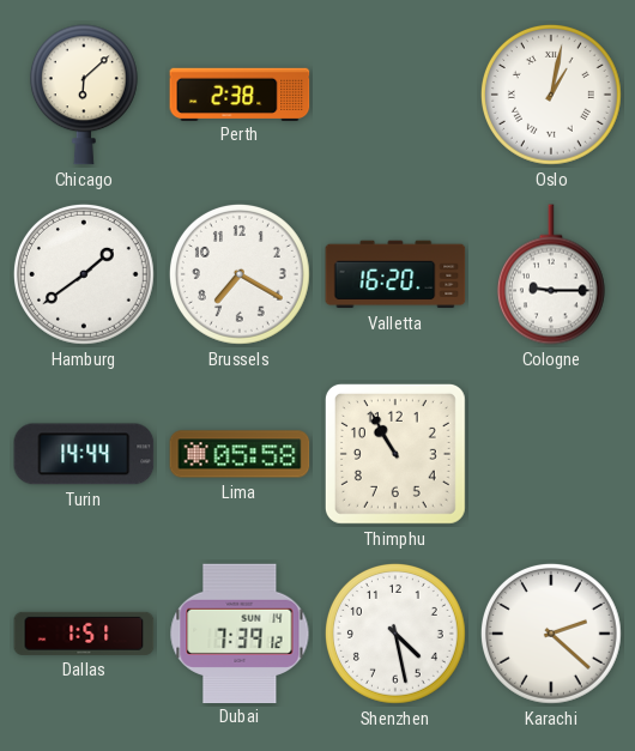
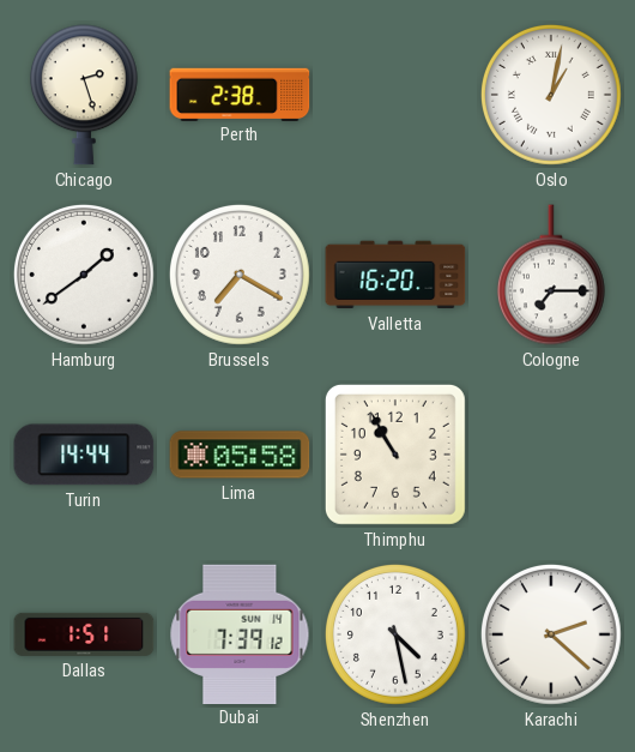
Chicago: 6:08 -> 2:27 (84, 95)
Cologne: 9:15 -> 7:15 (551, 275)
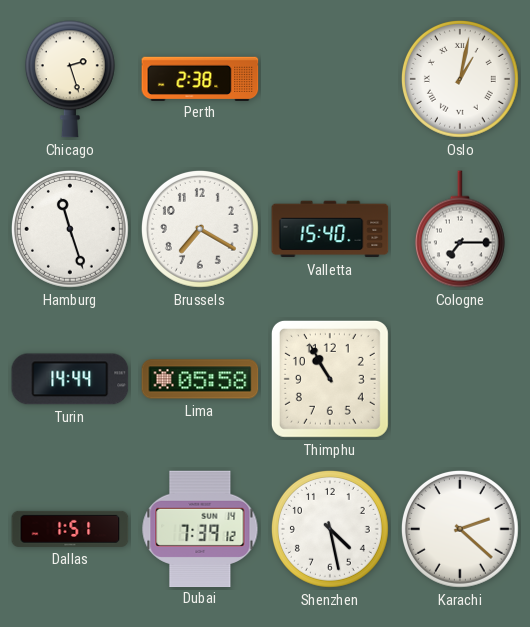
Hamburg: 1:39 -> 11:27 (70, 229)
Valletta: 16:20 -> 15:40 (330, 229)
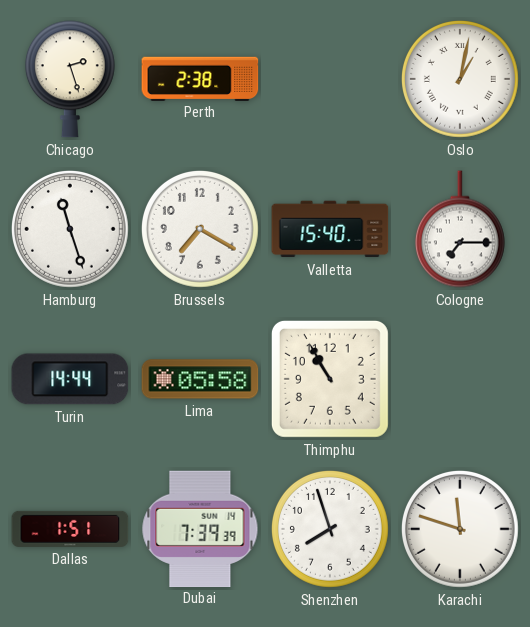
Dubai: 7:39:12 -> 7:39:39 (200, 528)
Shenzhen: 4:28 -> 7:57 (330, 529)
Karachi: 2:22 -> 11:48 (460, 529)
